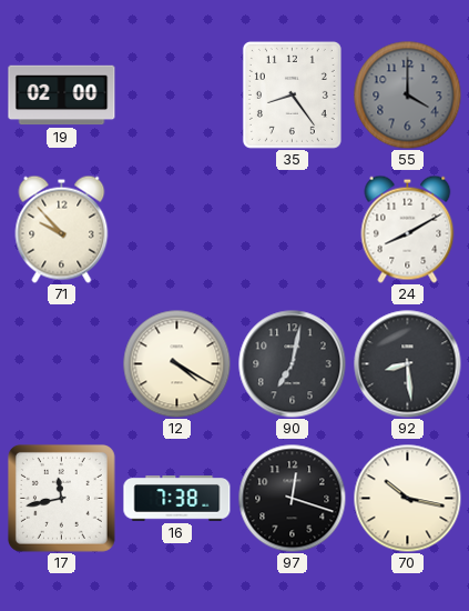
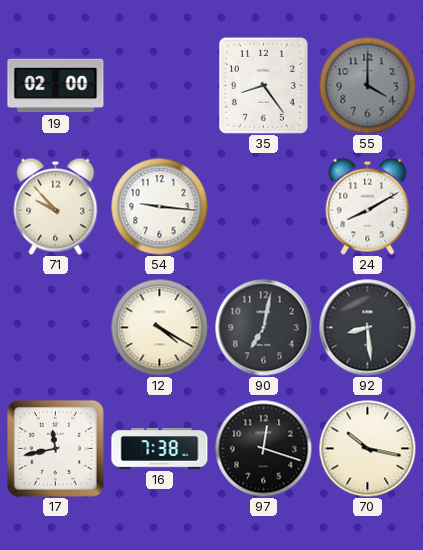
54: none -> 9:16 (159, 206)
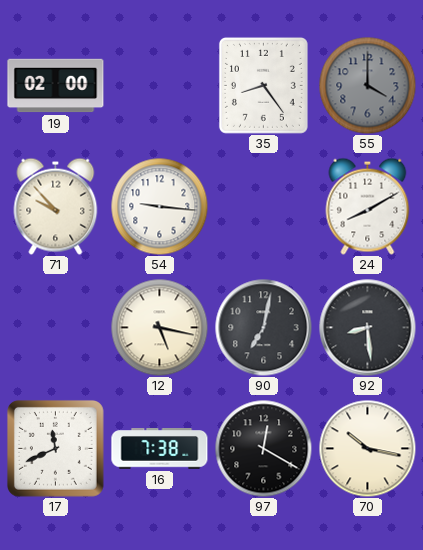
12: 4:20 -> 5:17 (159, 327)
17: 11:43 -> 11:41 (55, 448)
97: 12:18 -> 12:20 (263, 448)
